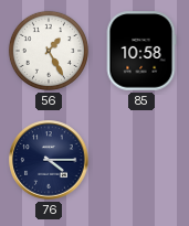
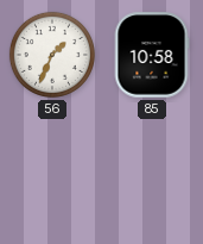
56: 1:25 -> 1:34 (52, 55)
76: 4:15 -> none (49, 160)
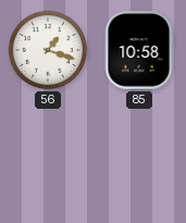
56: 1:34 -> 1:18 (48, 50)
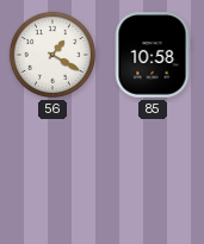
56: 1:18 -> 1:20 (52, 55)
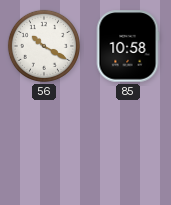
56: 1:20 -> 10:20 (44, 46)
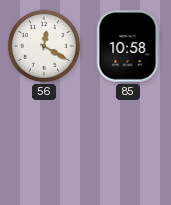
56: 10:20 -> 12:20 (44, 46)
